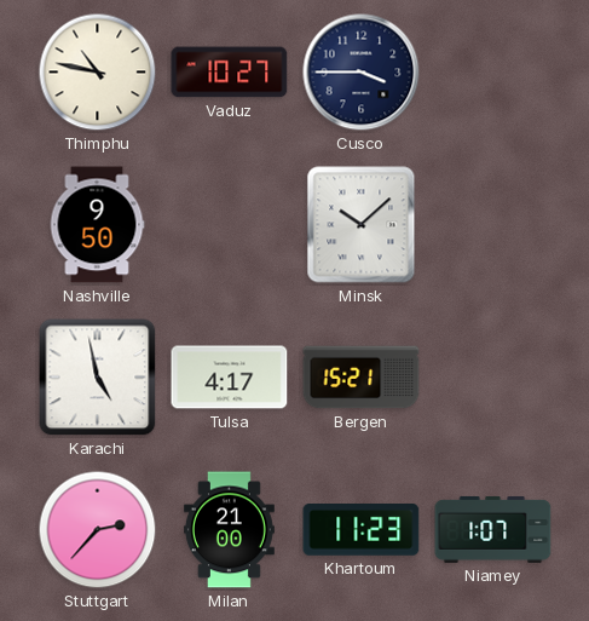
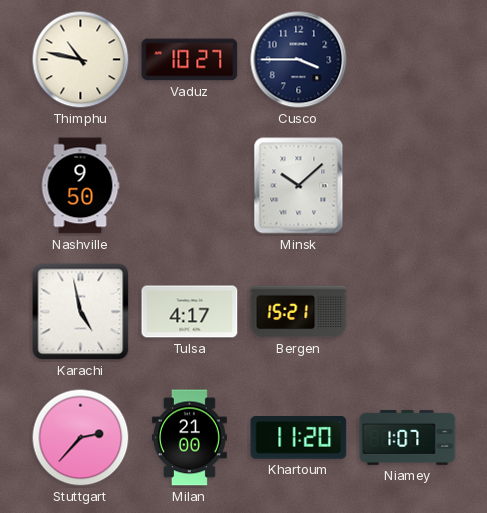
Khartoum: 11:23 -> 11:20 (299, 438)
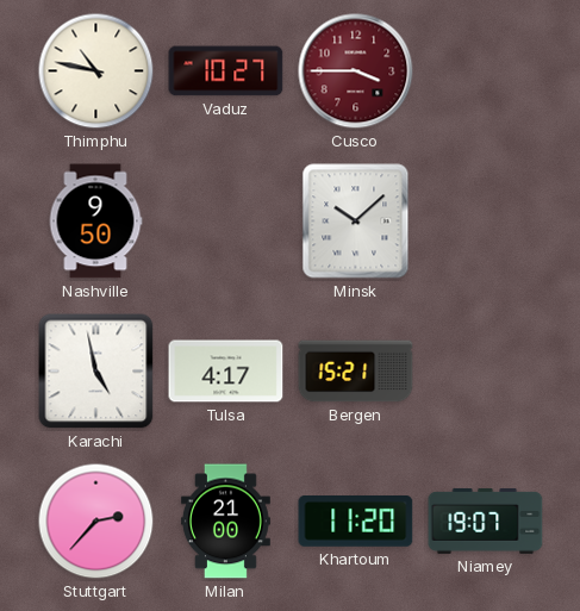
Cusco dial: navy -> burgundy (356, 71)
Niamey: 1:07 -> 19:07 (486, 520)
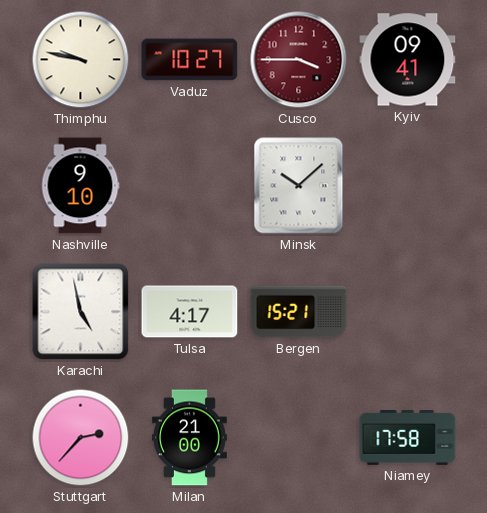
Thimphu: 10:47 -> 9:47 (81, 60)
Kyiv: none -> 09:41 (408, 60)
Nashville: 9:50 -> 9:10 (80, 186)
Khartoum: 11:20 -> none (356, 522)
Niamey: 19:07 -> 17:58 (408, 437)
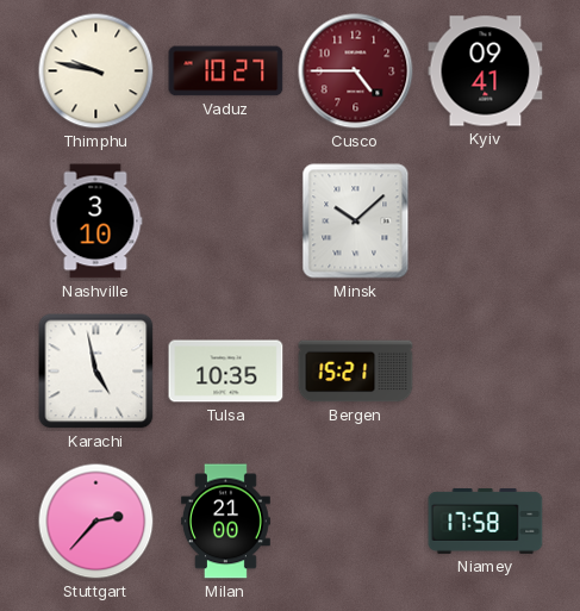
Cusco: 3:45 -> 4:45 (356, 71)
Nashville: 9:10 -> 3:10 (95, 222)
Tulsa: 4:17 -> 10:35 (226, 372)
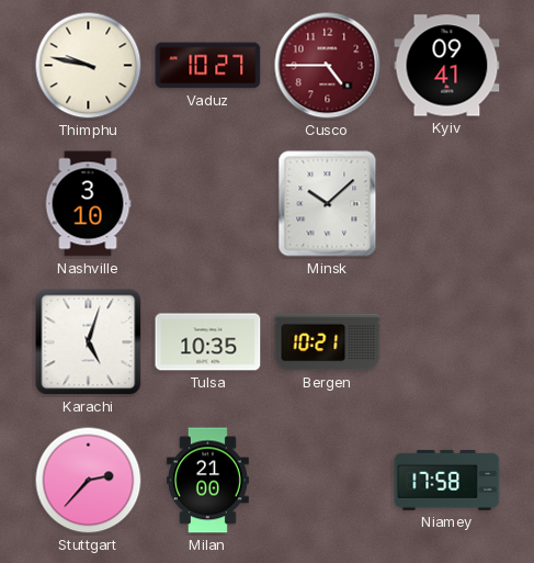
Karachi: 4:58 -> 5:03 (89, 342)
Bergen: 15:21 -> 10:21 (328, 342)
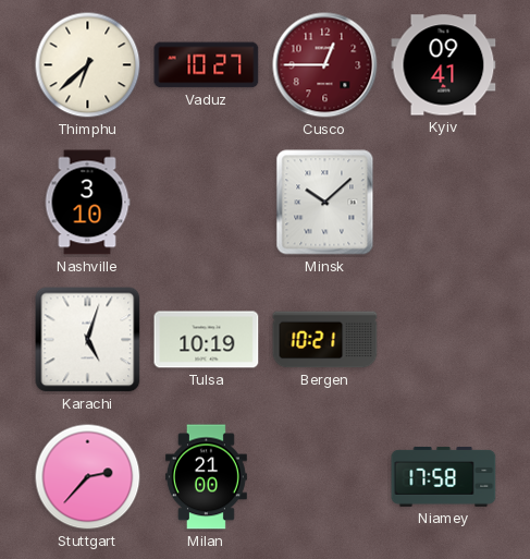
Thimphu: 9:47 -> 6:38 (88, 65)
Cusco: 4:45 -> 12:45 (325, 65)
Tulsa: 10:35 -> 10:19 (207, 340)
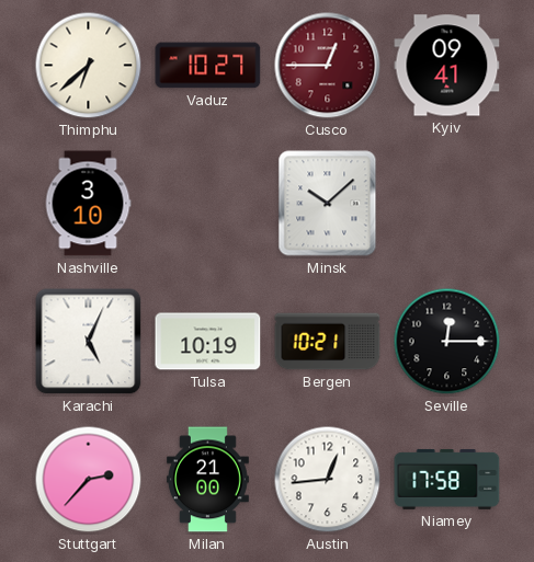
Karachi: 5:03 -> 5:04 (89, 342)
Seville: none -> 12:15 (447, 342)
Austin: none -> 12:44 (328, 480)
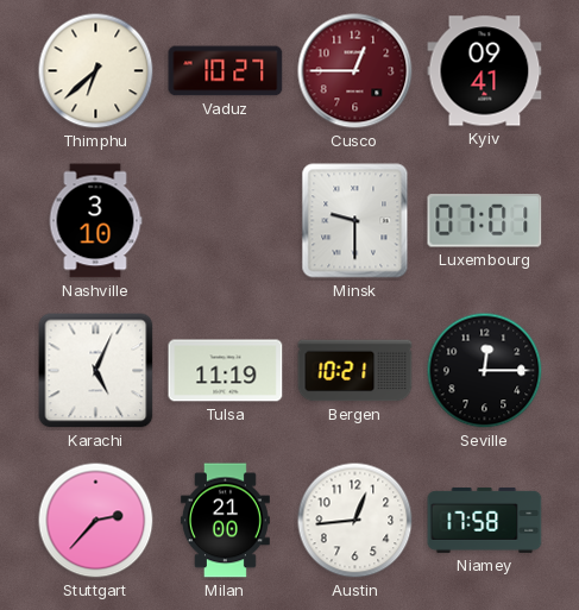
Minsk: 10:08 -> 9:30 (355, 221)
Luxembourg: none -> 07:01 (485, 221)
Tulsa: 10:19 -> 11:19 (226, 371)
